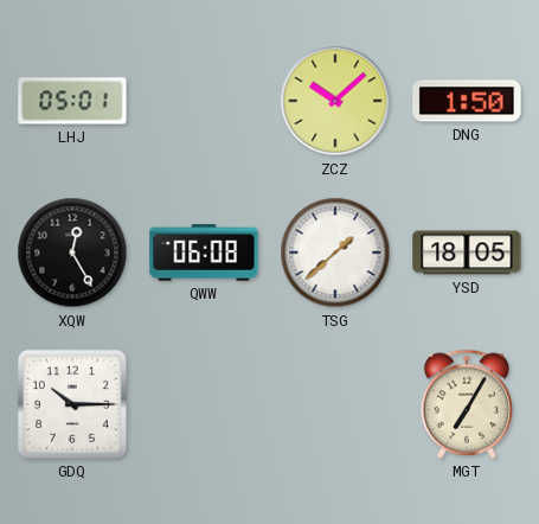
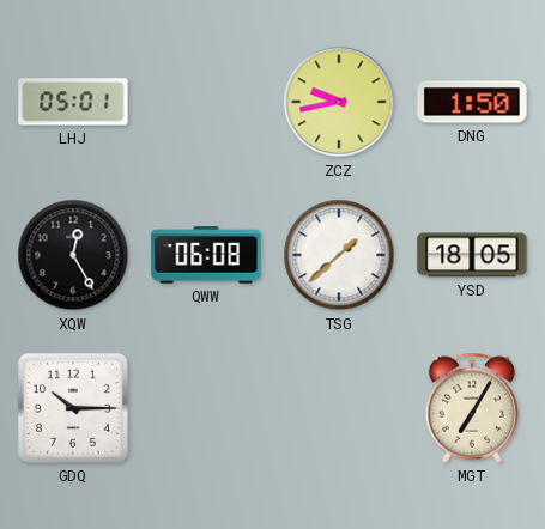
ZCZ: 10:08 -> 9:43 (339, 102)
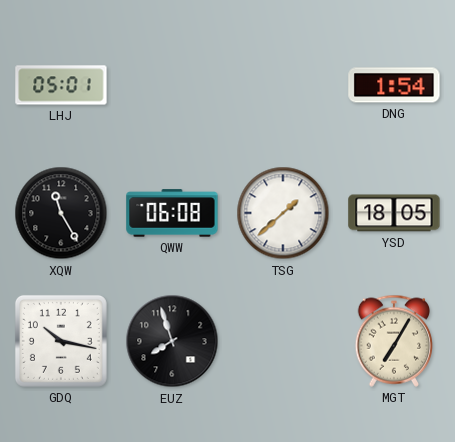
ZCZ: 9:43 -> none (339, 102)
DNG: 1:50 -> 1:54 (394, 85)
XQW: 12:25 -> 11:25 (61, 213)
GDQ: 10:15 -> 10:17 (61, 341)
EUZ: none -> 7:57 (172, 341)
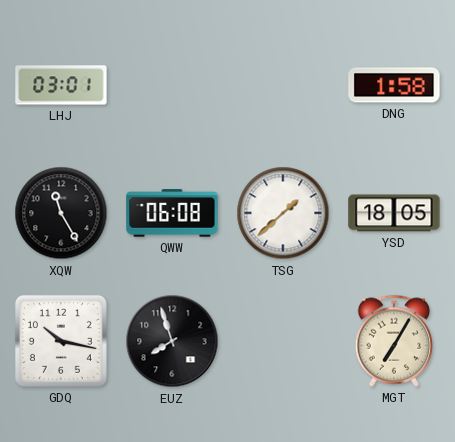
LHJ: 05:01 -> 03:01 (61, 85)
DNG: 1:54 -> 1:58 (394, 85)
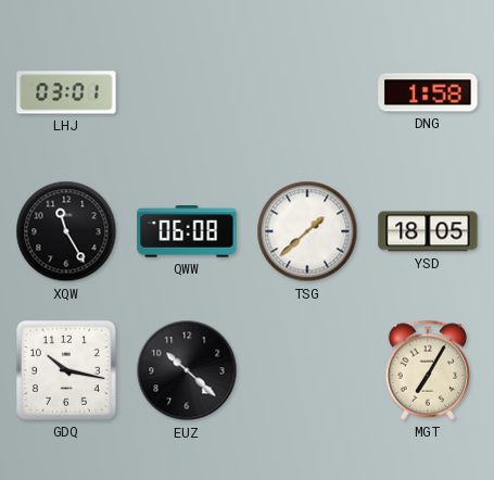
EUZ: 7:57 -> 10:22 (187, 370)
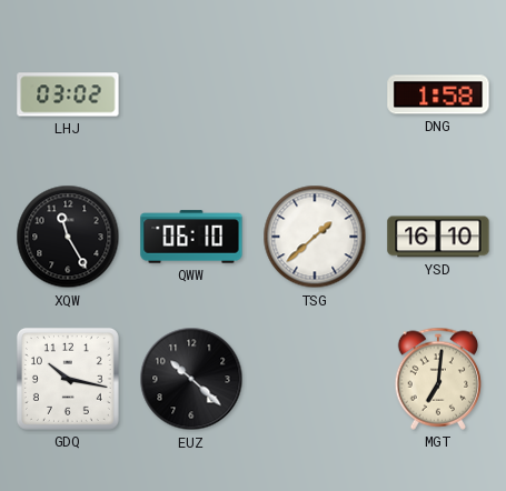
LHJ: 03:01 -> 03:02 (68, 94)
QWW: 06:08 -> 06:10 (191, 237)
YSD: 18:05 -> 16:10 (438, 237)
MGT: 7:05 -> 7:01 (438, 379)
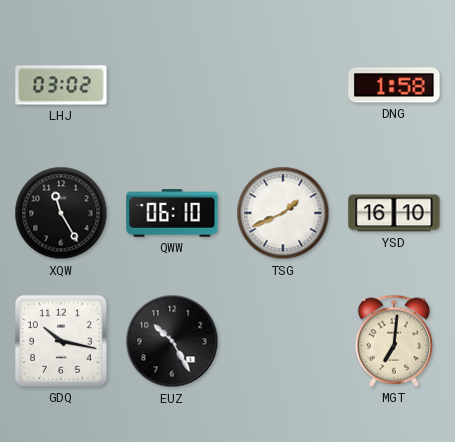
TSG: 1:38 -> 1:41 (283, 213)
EUZ: 10:22 -> 10:25 (172, 341)
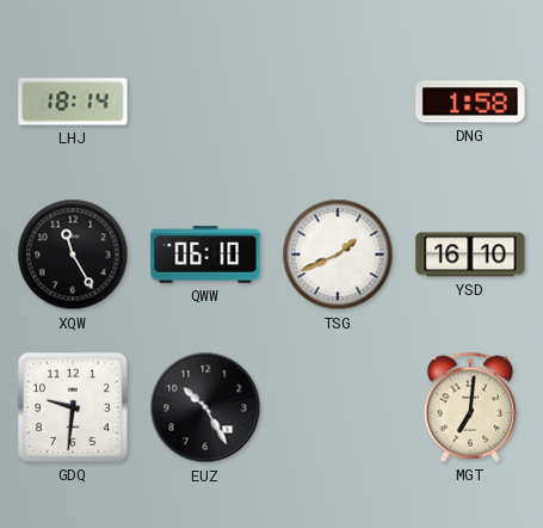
LHJ: 03:02 -> 18:14 (73, 102)
GDQ: 10:17 -> 9:31 (73, 407)
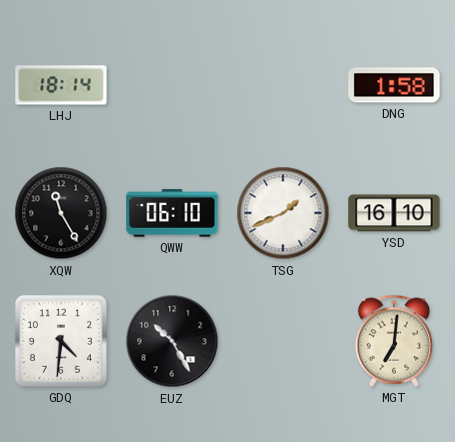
GDQ: 9:31 -> 4:31 (61, 341)
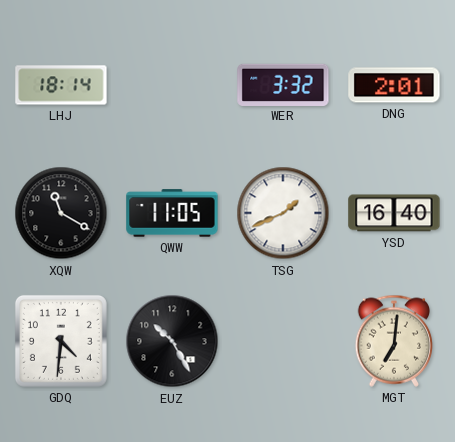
WER: none -> 3:32 (283, 84)
DNG: 1:58 -> 2:01 (394, 85)
XQW: 11:25 -> 11:20 (61, 213)
QWW: 06:10 -> 11:05 (172, 213)
YSD: 16:10 -> 16:40 (394, 213)
